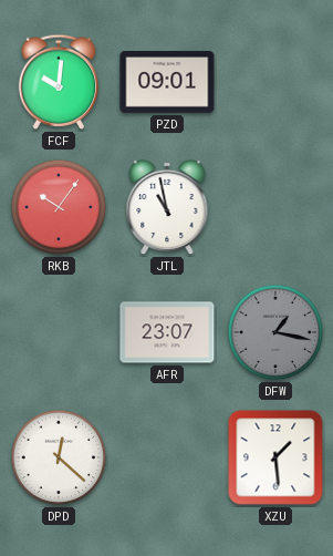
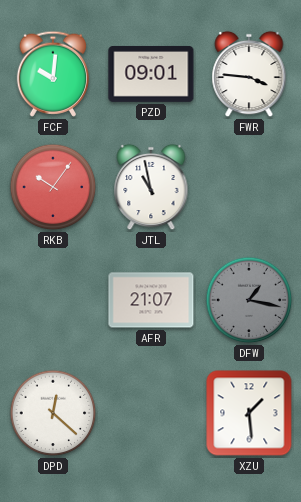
FWR: none -> 3:46 (249, 74)
AFR: 23:07 -> 21:07 (151, 300)
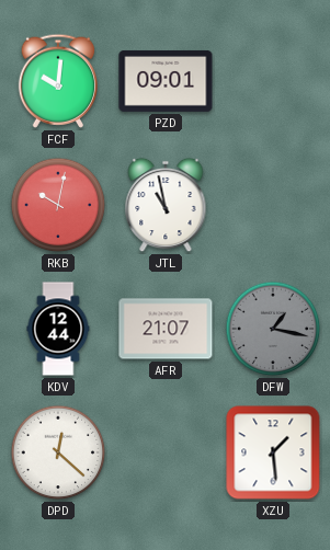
FWR: 3:46 -> none (249, 74)
RKB: 10:06 -> 10:02 (58, 205)
KDV: none -> 12:44 (58, 329)
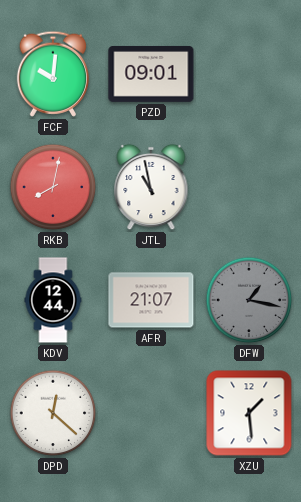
RKB: 10:02 -> 8:02 (53, 187)
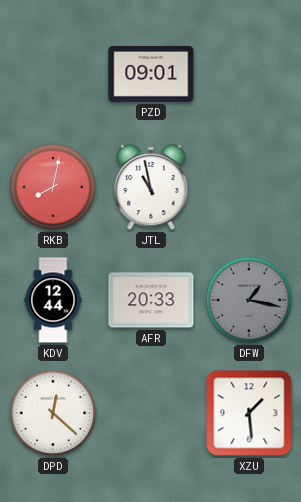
FCF: 10:01 -> none (52, 74)
AFR: 21:07 -> 20:33 (151, 300)
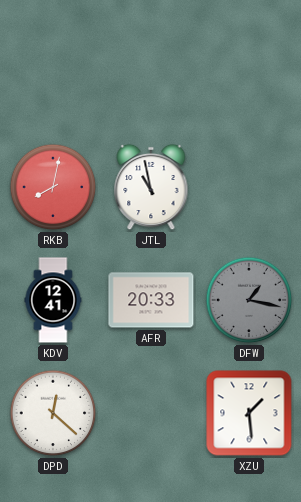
PZD: 09:01 -> none (151, 74)
KDV: 12:44 -> 12:41 (53, 300)
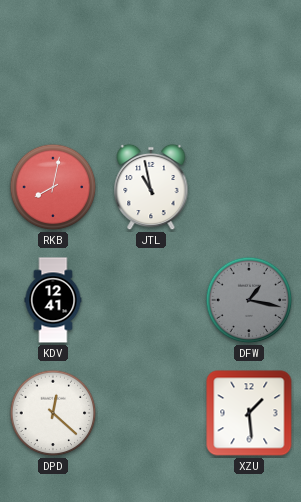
AFR: 20:33 -> none (151, 300)
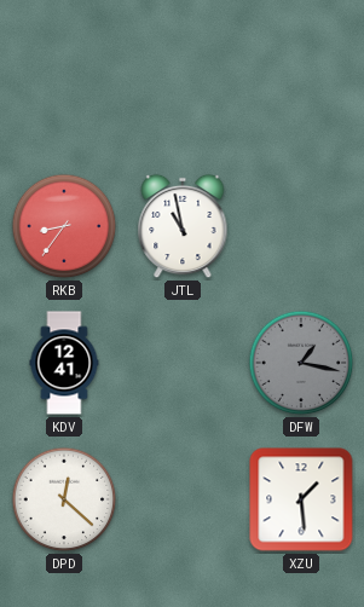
RKB: 8:02 -> 8:36 (64, 226)
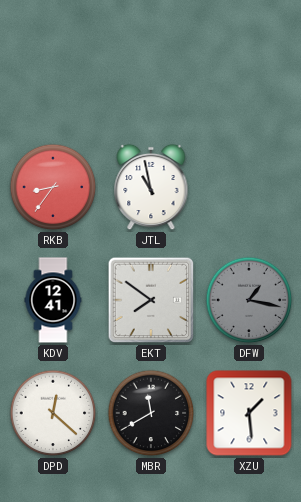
EKT: none -> 7:51 (151, 300)
MBR: none -> 11:40 (151, 413)
